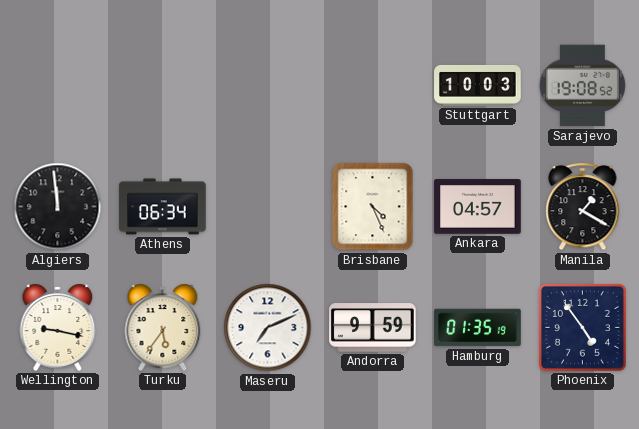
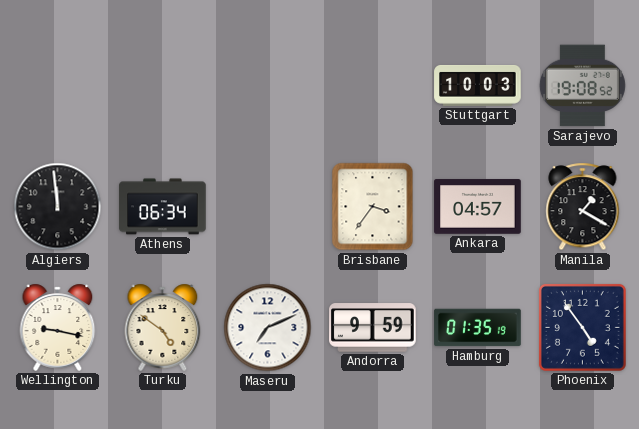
Brisbane: 4:26 -> 3:36 (373, 207)
Turku: 5:36 -> 4:51 (163, 327)
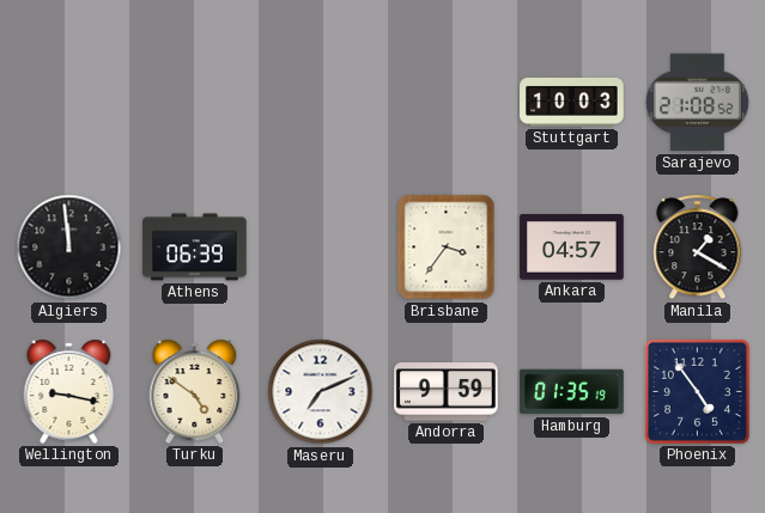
Sarajevo: 19:08 -> 21:08 (697, 103)
Athens: 06:34 -> 06:39 (195, 248)
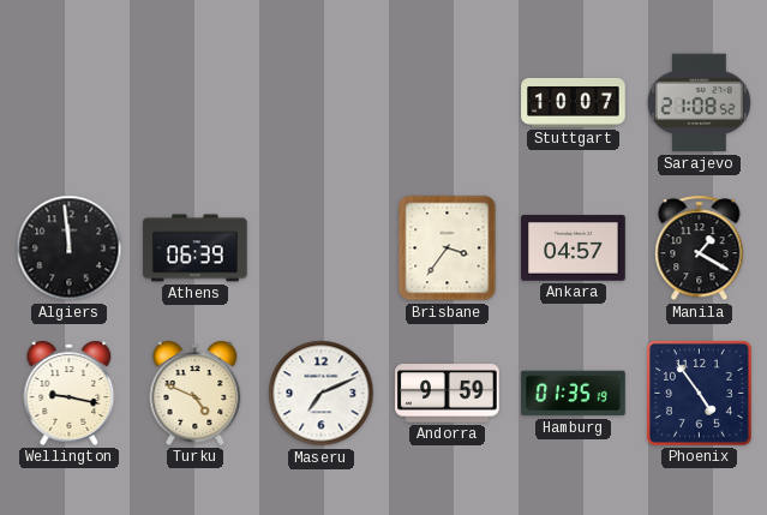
Stuttgart: 10:03 -> 10:07 (574, 102)
Turku: 4:51 -> 4:49 (196, 393)
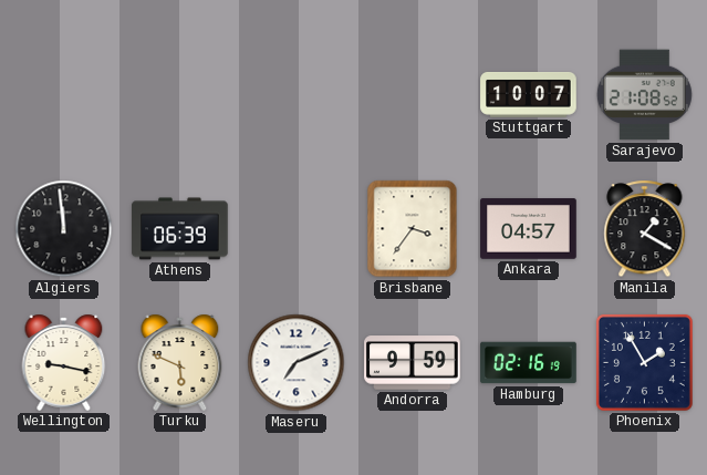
Turku: 4:49 -> 5:49 (180, 362)
Hamburg: 01:35 -> 02:16 (529, 363)
Phoenix: 4:54 -> 1:55 (644, 362)
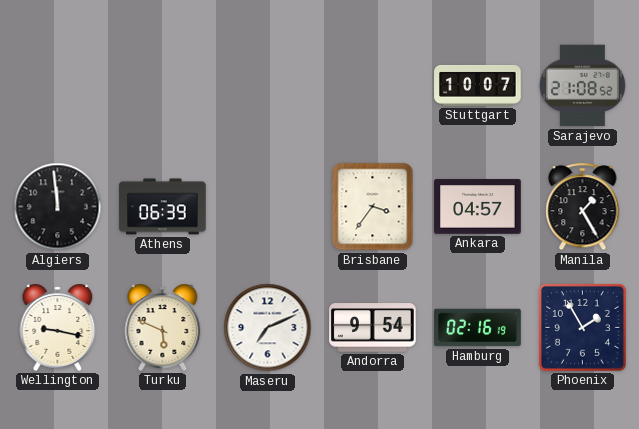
Manila: 1:20 -> 1:25 (583, 207)
Andorra: 9:59 -> 9:54 (373, 328)
